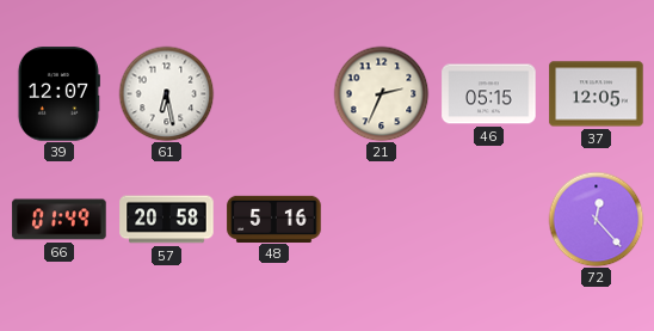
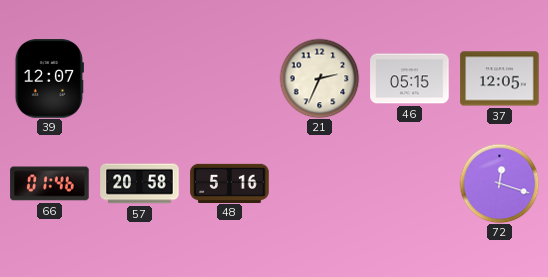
61: 6:28 -> none (166, 93)
66: 01:49 -> 01:46 (50, 184)
72: 12:23 -> 12:18 (499, 183)
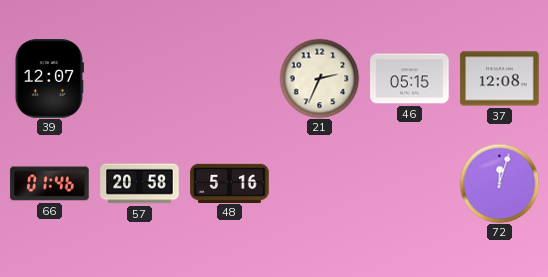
37: 12:05 -> 12:08 (500, 79)
72: 12:18 -> 12:03 (499, 183)
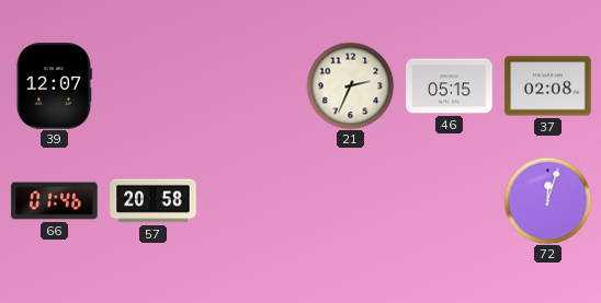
37: 12:08 -> 02:08 (548, 86)
48: 5:16 -> none (230, 183)
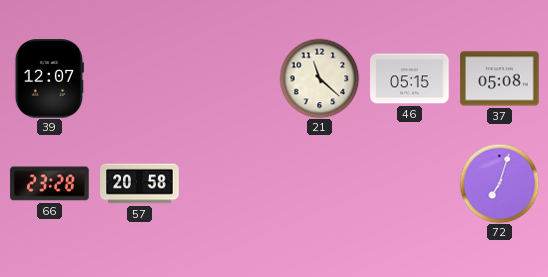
21: 2:34 -> 11:22 (319, 78)
37: 02:08 -> 05:08 (500, 79)
66: 01:46 -> 23:28 (50, 184)
72: 12:03 -> 7:03 (499, 183)
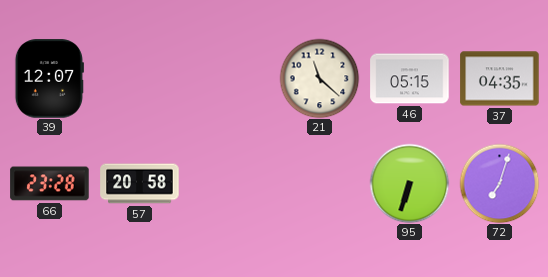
37: 05:08 -> 04:35 (500, 79)
95: none -> 6:33 (409, 183)
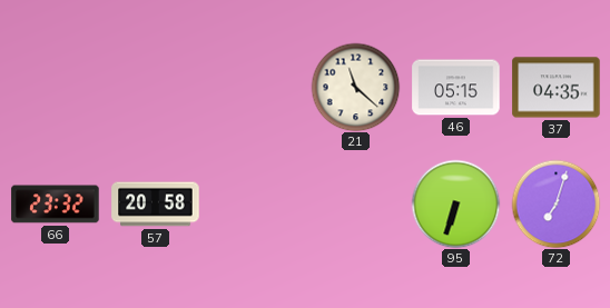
39: 12:07 -> none (49, 79)
66: 23:28 -> 23:32 (56, 205)
